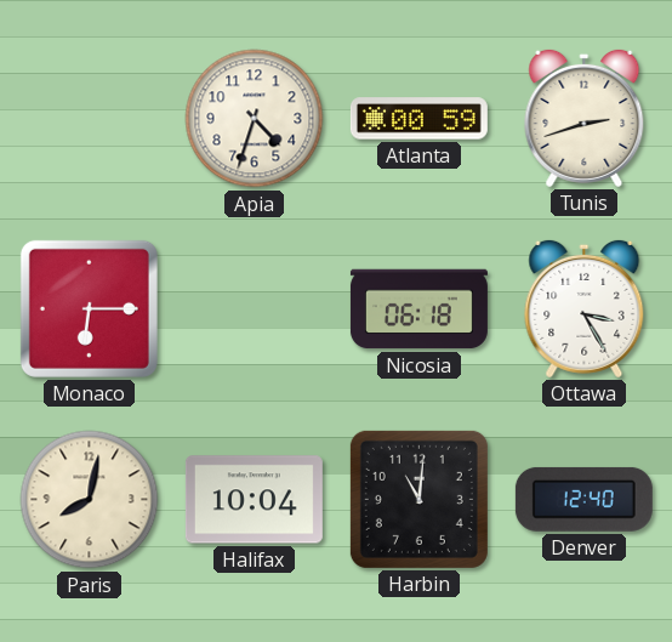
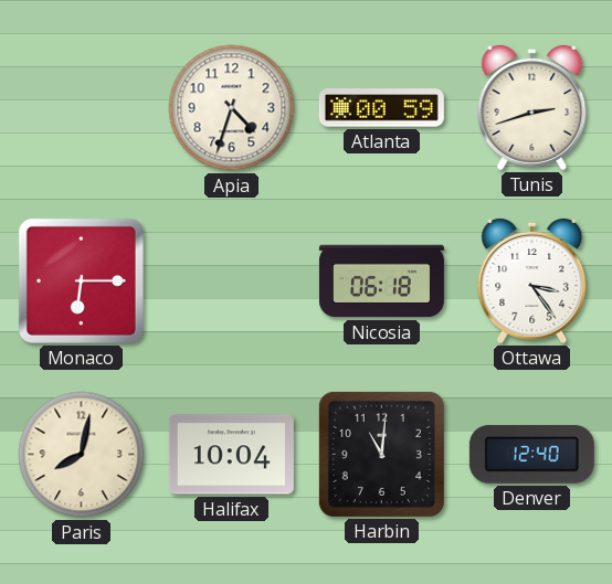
Ottawa: 3:25 -> 3:24 (532, 280)
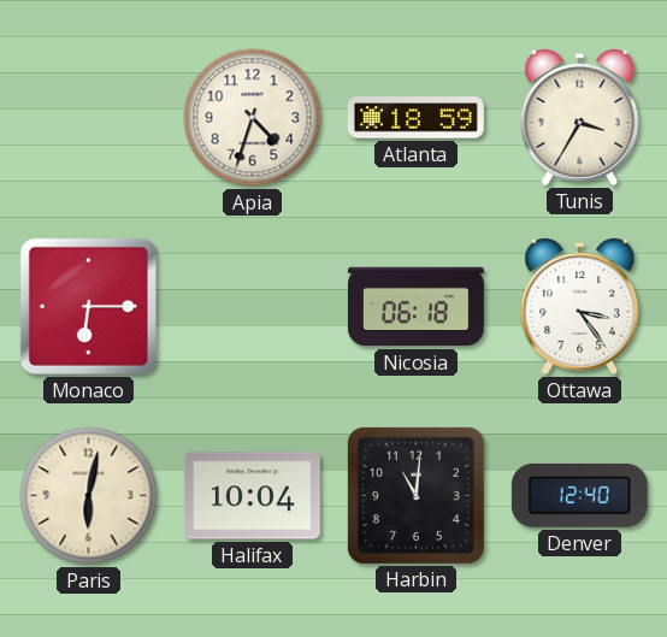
Atlanta: 00:59 -> 18:59 (415, 118)
Tunis: 2:42 -> 3:35 (580, 117)
Paris: 8:02 -> 6:02 (89, 496)
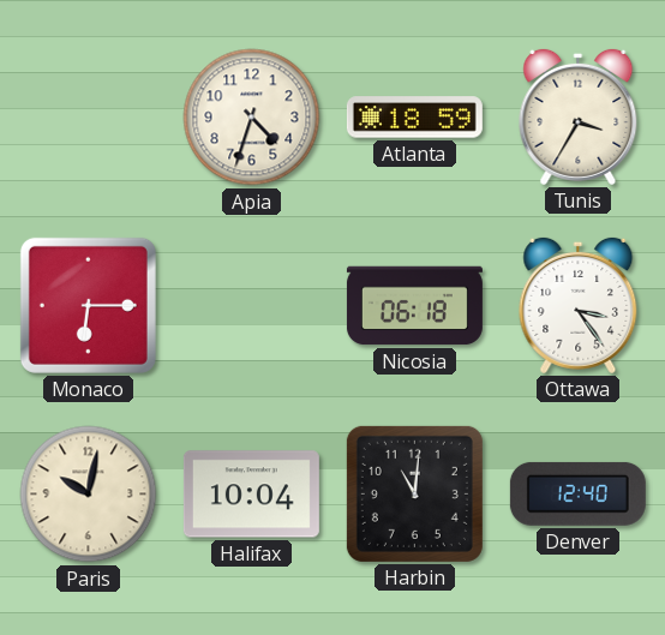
Paris: 6:02 -> 10:02 (89, 495)
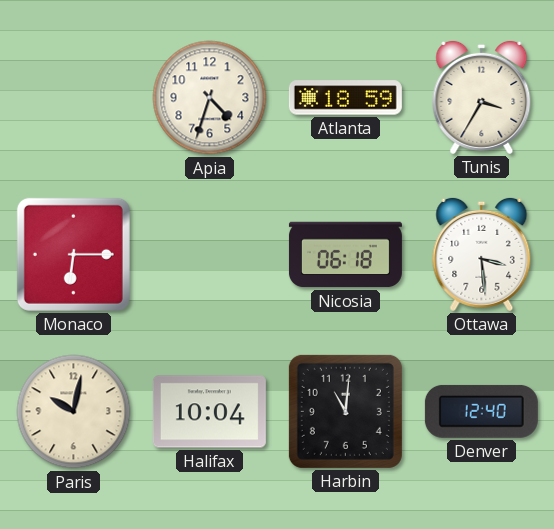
Ottawa: 3:24 -> 3:29 (482, 254)
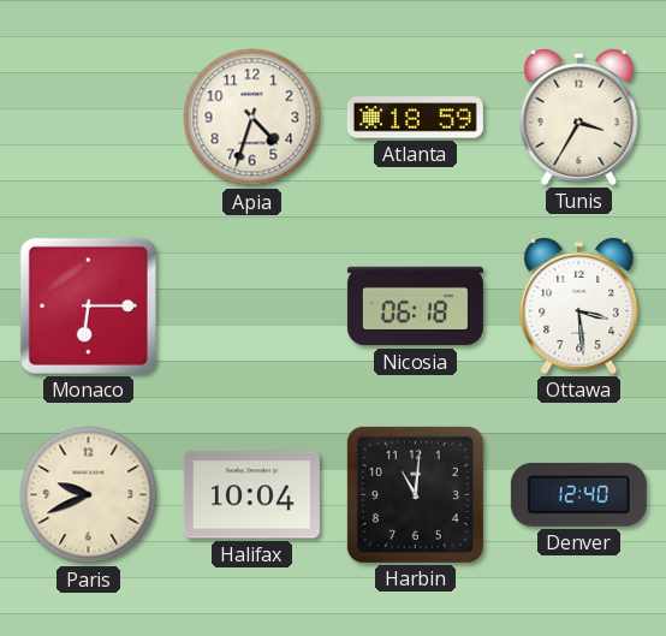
Paris: 10:02 -> 9:41 (89, 495)
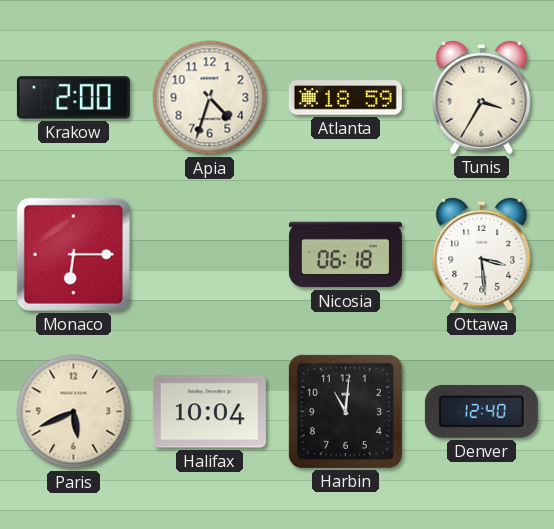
Krakow: none -> 2:00 (73, 98)
Paris: 9:41 -> 5:41 (74, 412)
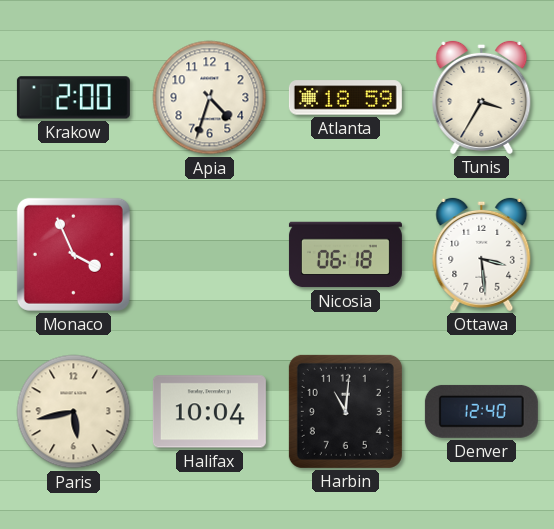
Monaco: 6:15 -> 3:56 (73, 254)
Paris: 5:41 -> 5:43 (74, 412)
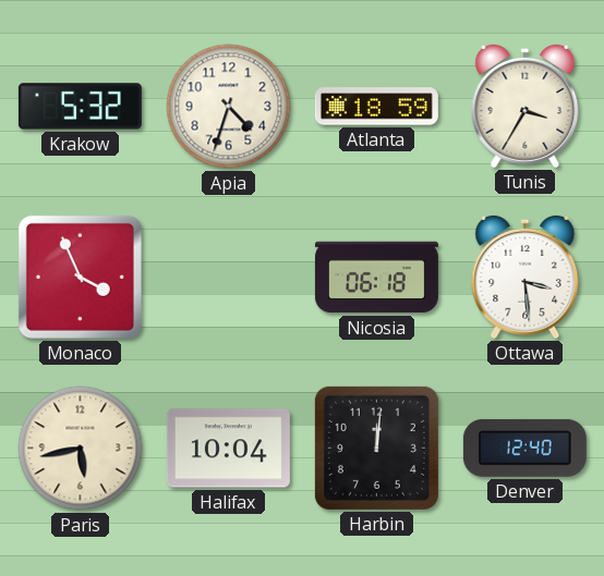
Krakow: 2:00 -> 5:32 (80, 107)
Harbin: 11:01 -> 12:01 (376, 448)
